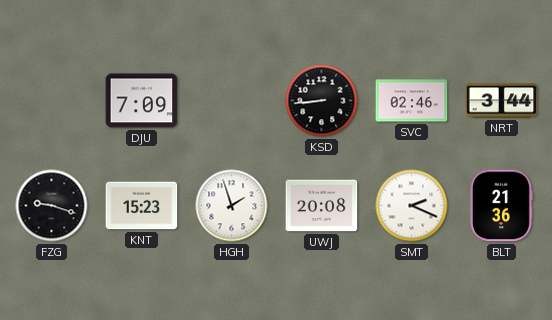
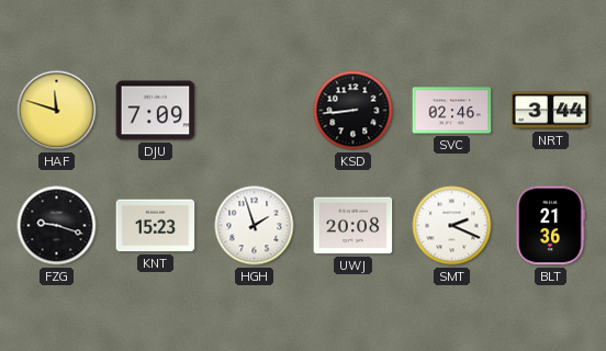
HAF: none -> 11:48 (57, 111)
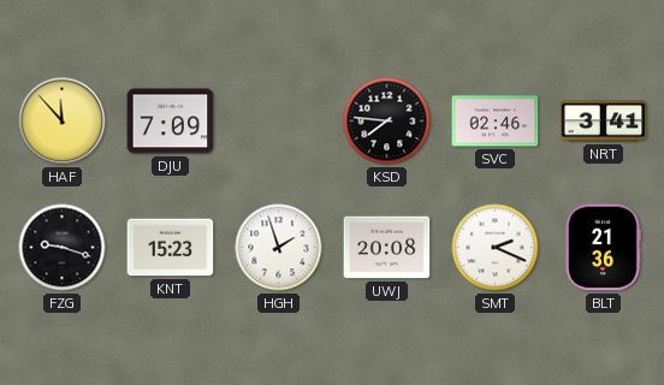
HAF: 11:48 -> 11:53 (63, 122)
KSD: 8:44 -> 7:46 (387, 122)
NRT: 3:44 -> 3:41 (604, 122)
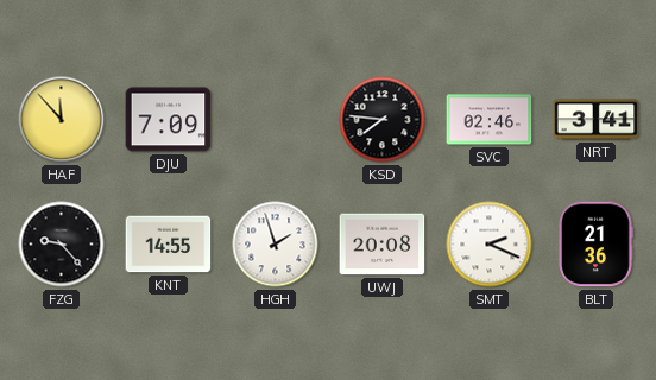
FZG: 9:18 -> 9:23 (62, 245)
KNT: 15:23 -> 14:55 (169, 245)
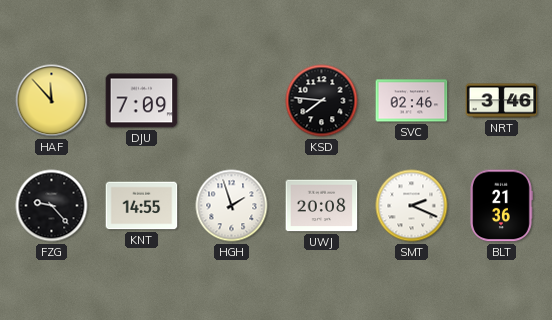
NRT: 3:41 -> 3:46 (502, 101)
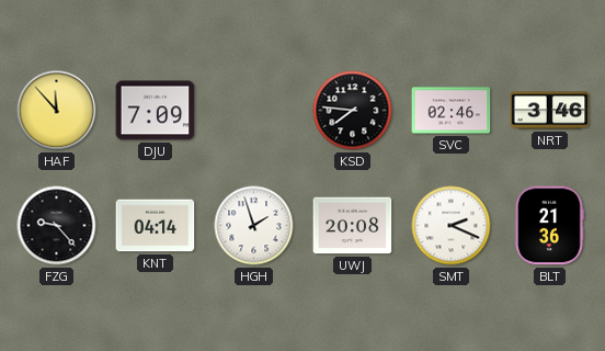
KNT: 14:55 -> 04:14 (156, 226)
